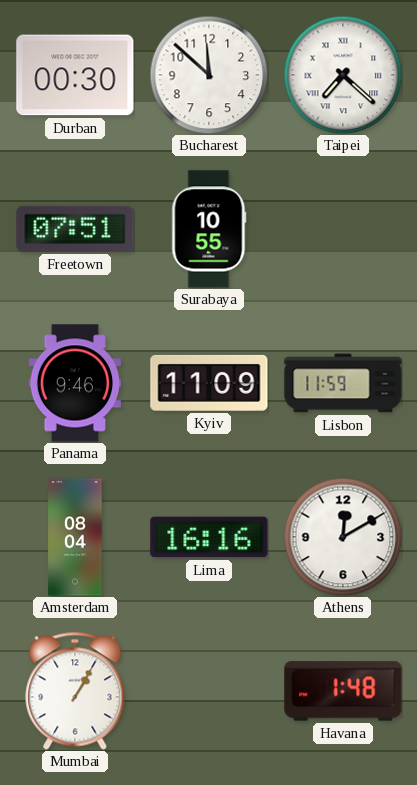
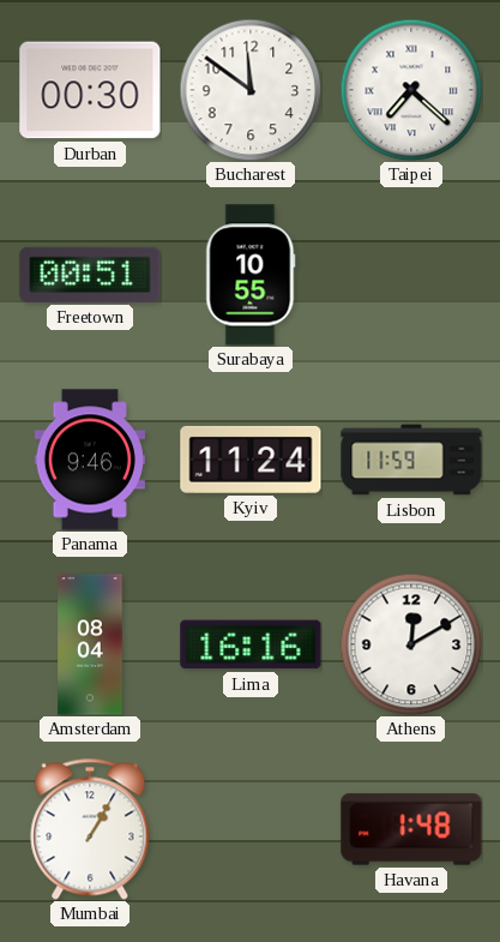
Bucharest: 11:52 -> 11:51 (251, 90)
Freetown: 07:51 -> 00:51 (90, 275)
Kyiv: 11:09 -> 11:24 (251, 460)
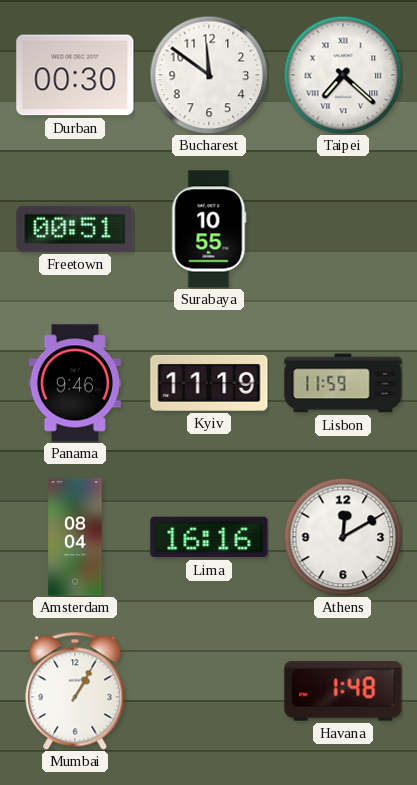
Kyiv: 11:24 -> 11:19 (209, 383)
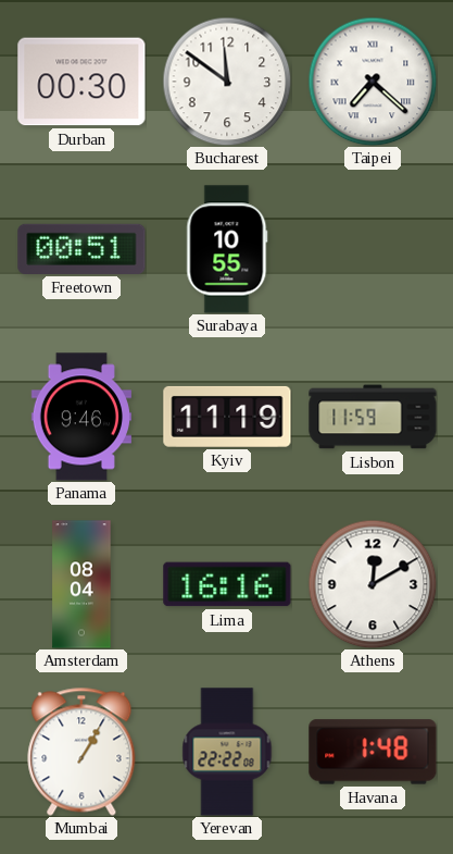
Yerevan: none -> 22:22 (227, 752)
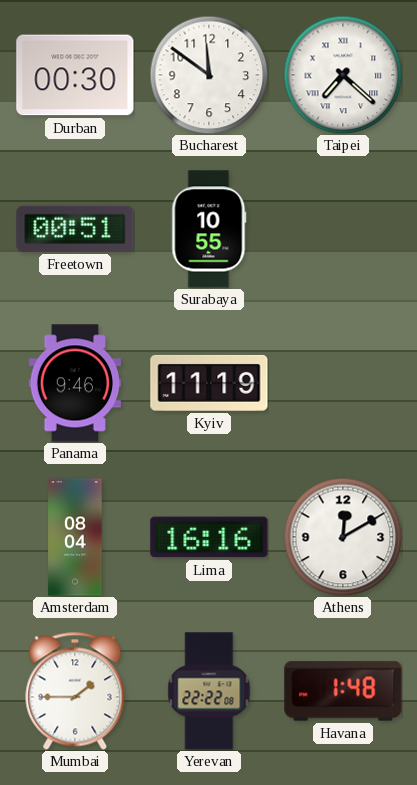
Lisbon: 11:59 -> none (373, 417)
Mumbai: 1:05 -> 1:45 (75, 691)
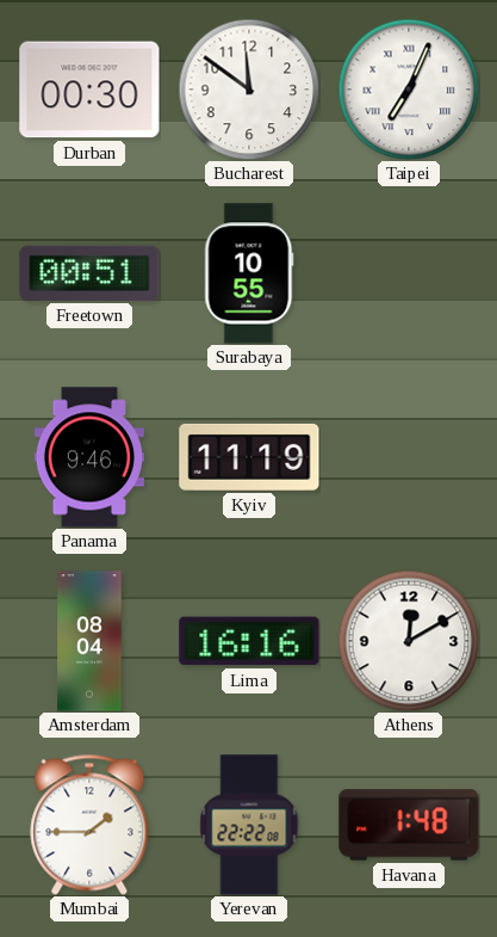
Taipei: 7:22 -> 7:04 (409, 90)
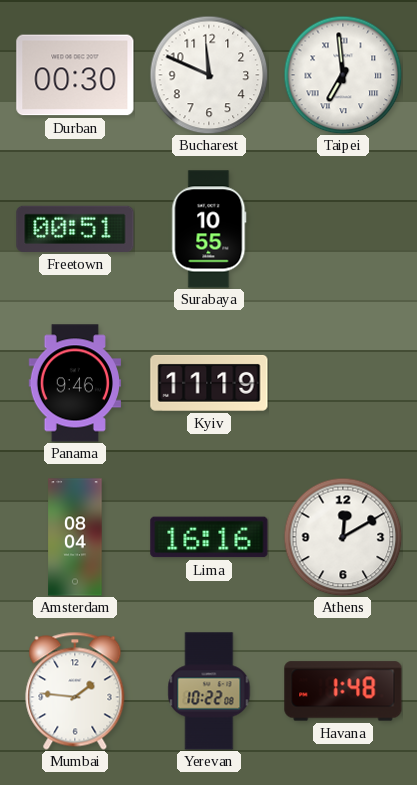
Bucharest: 11:51 -> 11:49 (209, 75)
Taipei: 7:04 -> 6:59 (343, 75)
Mumbai: 1:45 -> 1:46 (75, 691)
Yerevan: 22:22 -> 10:22 (209, 691)
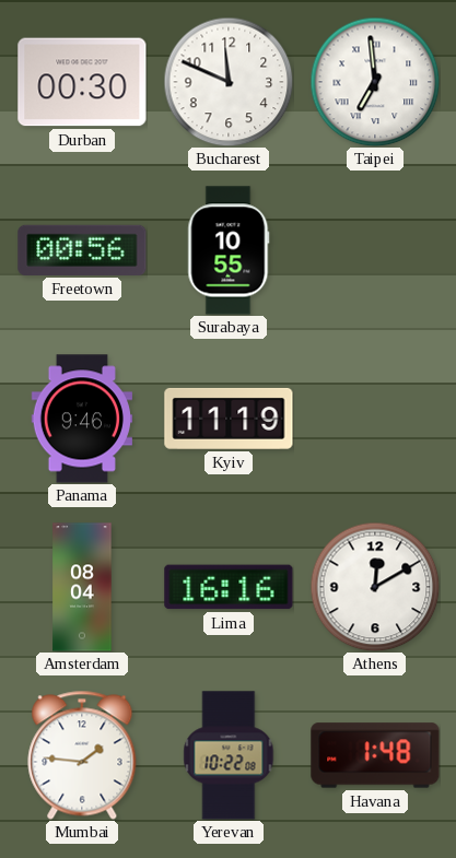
Freetown: 00:51 -> 00:56 (82, 250)
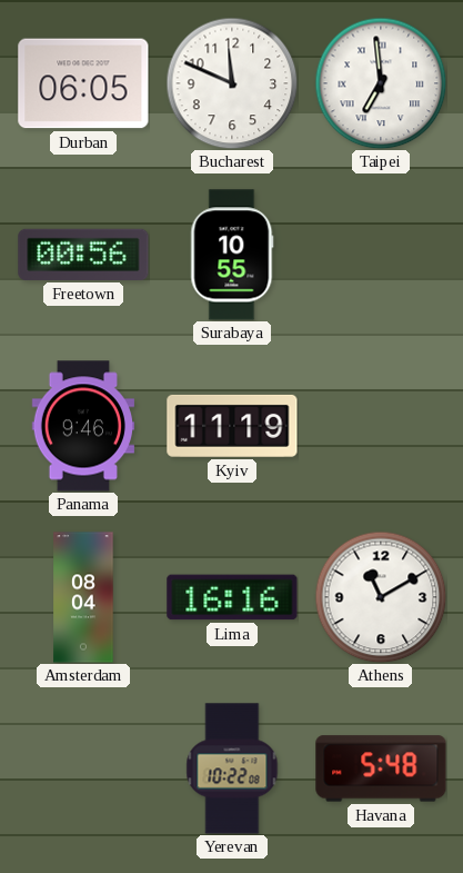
Durban: 00:30 -> 06:05 (83, 83)
Athens: 12:10 -> 11:10 (381, 597)
Mumbai: 1:46 -> none (82, 755)
Havana: 1:48 -> 5:48 (381, 768)
